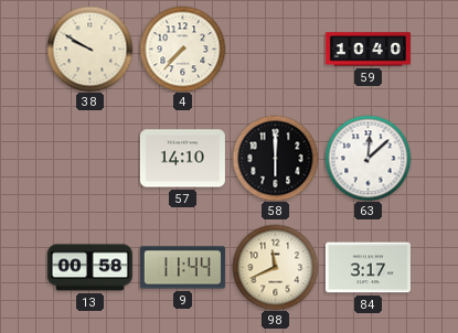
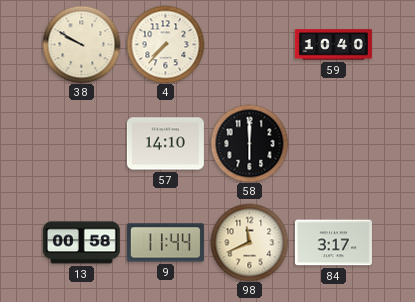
63: 12:08 -> none (368, 158)
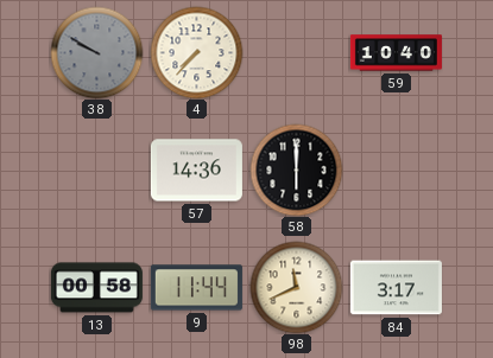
38 dial: cream -> grey (96, 52)
57: 14:10 -> 14:36 (196, 171)
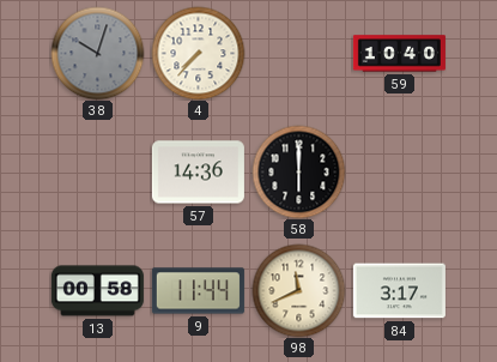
38: 9:50 -> 10:03 (97, 53)
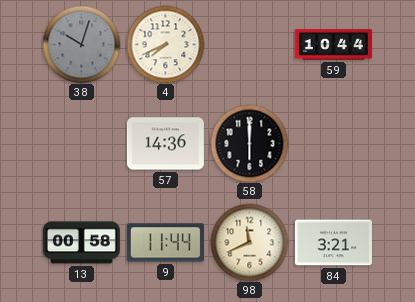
4: 7:37 -> 7:41 (165, 44)
59: 10:40 -> 10:44 (333, 45)
84: 3:17 -> 3:21 (333, 243)
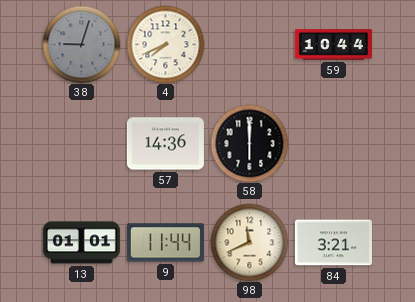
38: 10:03 -> 9:03 (81, 44)
13: 00:58 -> 01:01 (81, 243)
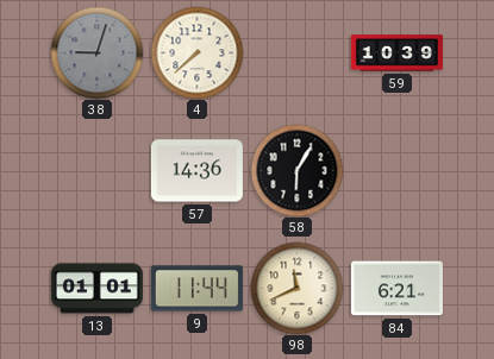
4: 7:41 -> 7:38 (196, 52)
59: 10:44 -> 10:39 (396, 53)
58: 6:00 -> 6:05 (296, 170)
84: 3:21 -> 6:21 (396, 289)
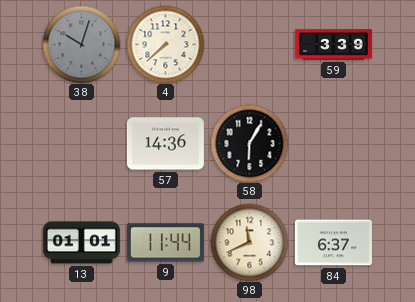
38: 9:03 -> 10:03 (81, 44)
59: 10:39 -> 3:39 (333, 45)
84: 6:21 -> 6:37 (333, 243)
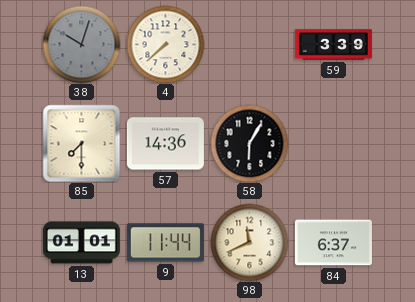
85: none -> 7:30 (81, 143)
